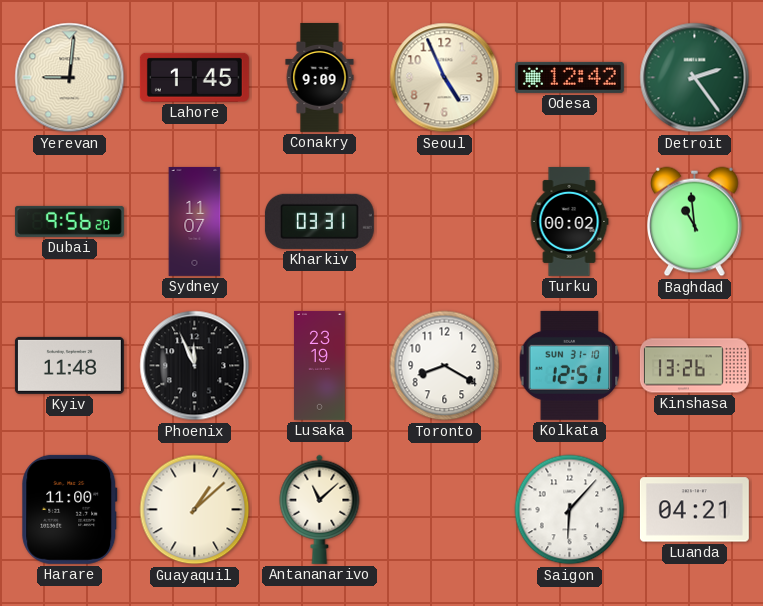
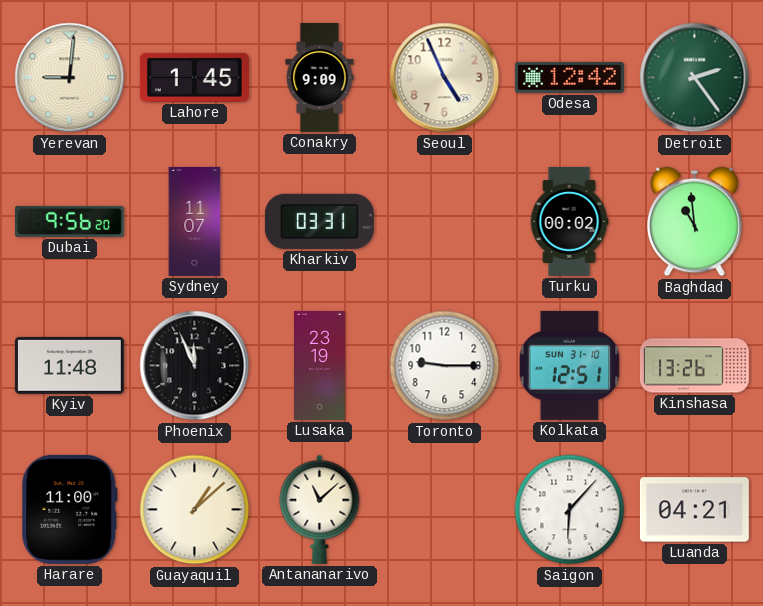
Toronto: 8:20 -> 9:15 (445, 366)
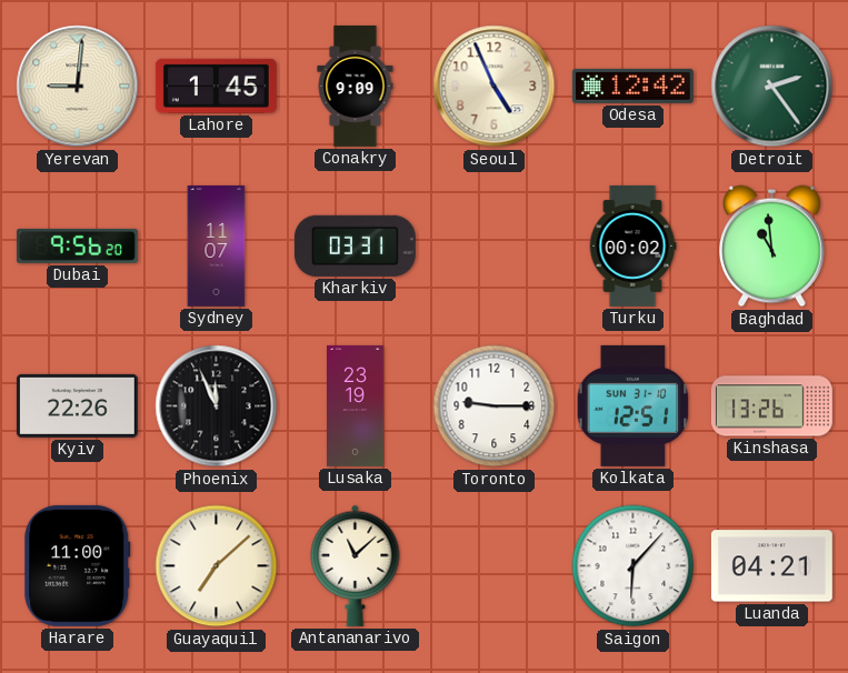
Kyiv: 11:48 -> 22:26 (77, 405)
Guayaquil: 1:08 -> 7:08 (217, 566)
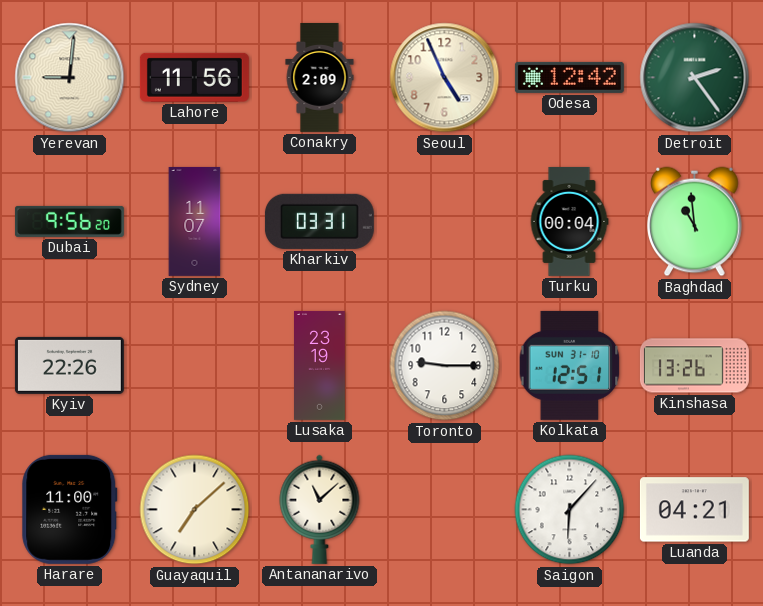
Lahore: 1:45 -> 11:56 (194, 77)
Conakry: 9:09 -> 2:09 (320, 77)
Turku: 00:02 -> 00:04 (569, 221)
Phoenix: 11:56 -> none (217, 406)
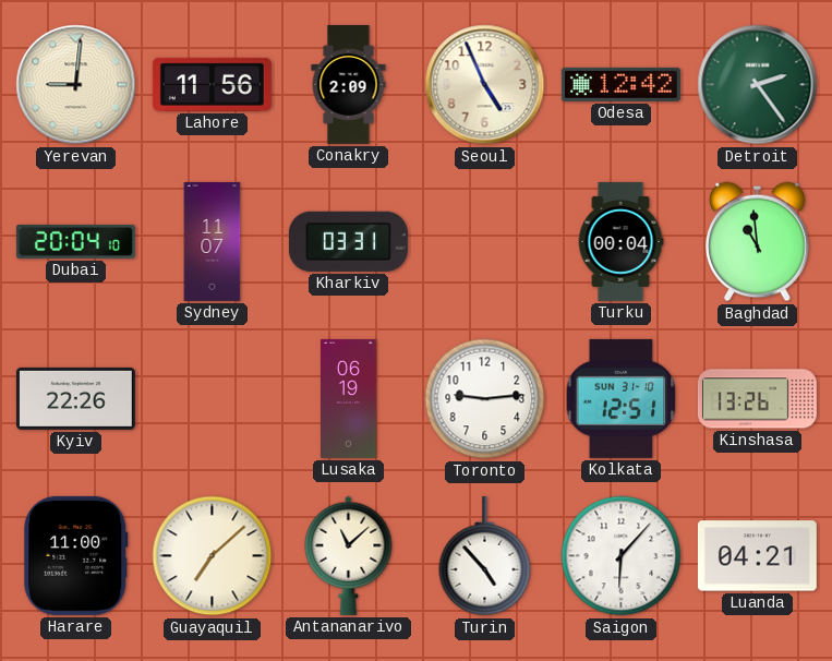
Dubai: 9:56 -> 20:04 (75, 241)
Lusaka: 23:19 -> 06:19 (349, 398)
Toronto: 9:15 -> 9:14 (485, 399)
Turin: none -> 4:53 (485, 556)
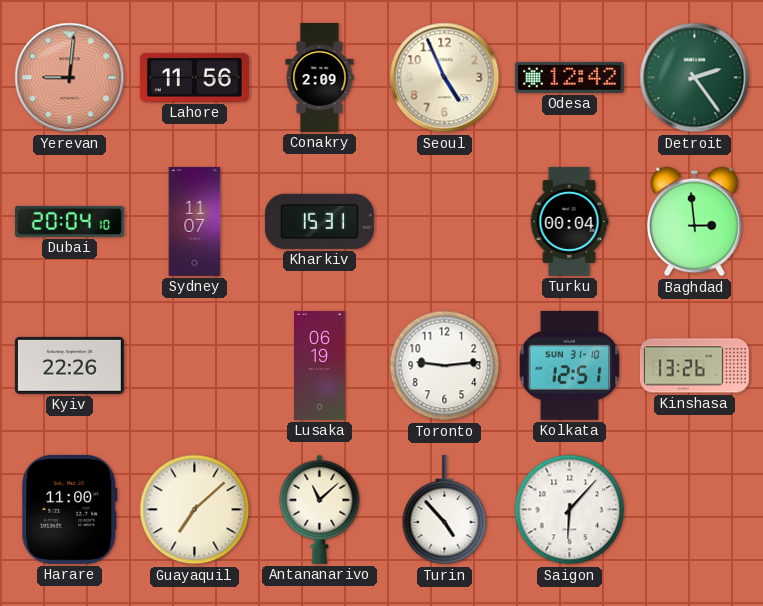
Yerevan dial: cream -> salmon (70, 78)
Kharkiv: 03:31 -> 15:31 (319, 221)
Baghdad: 10:59 -> 2:59 (695, 222)
Luanda: 04:21 -> none (757, 556)
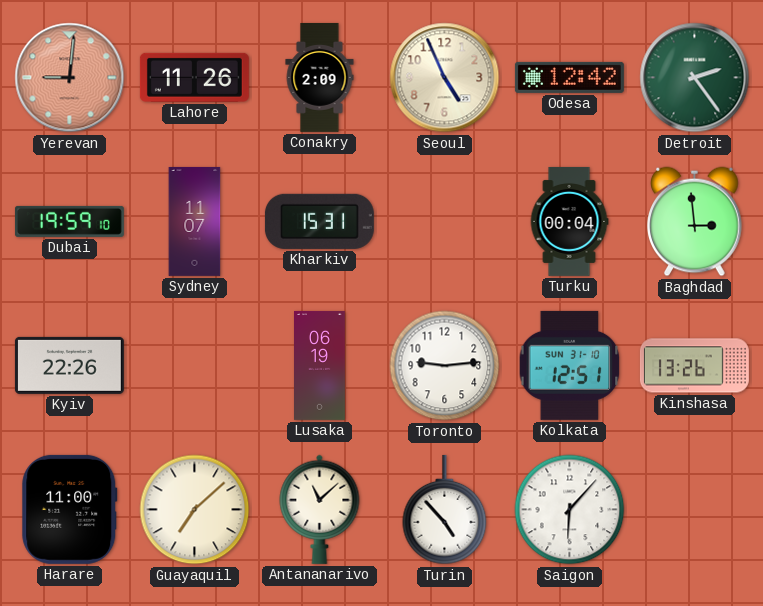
Lahore: 11:56 -> 11:26 (194, 77)
Dubai: 20:04 -> 19:59 (69, 221)
